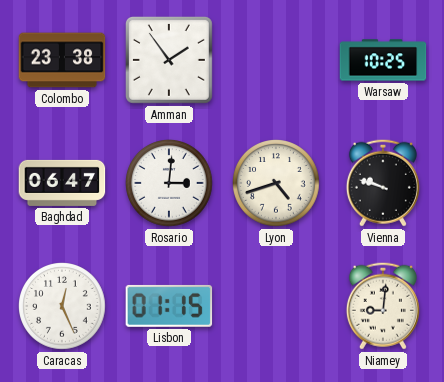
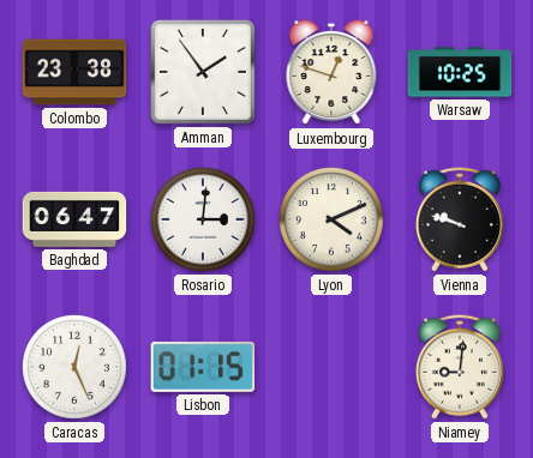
Luxembourg: none -> 12:48 (331, 72)
Lyon: 4:42 -> 4:11 (333, 221)
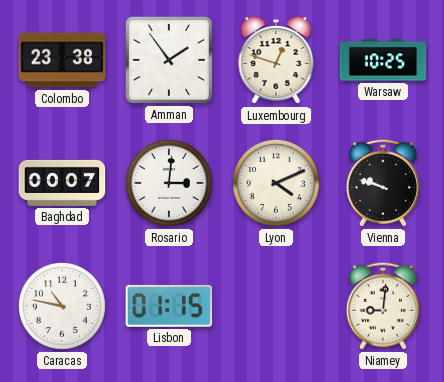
Baghdad: 06:47 -> 00:07 (62, 183)
Caracas: 12:26 -> 10:47 (63, 307)
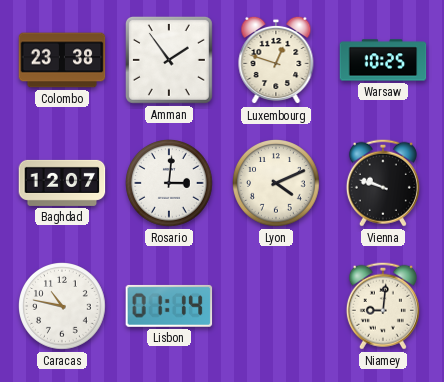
Baghdad: 00:07 -> 12:07 (62, 183)
Lisbon: 01:15 -> 01:14 (169, 306)
